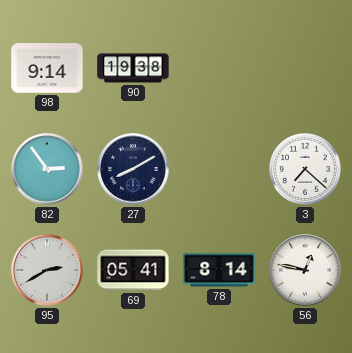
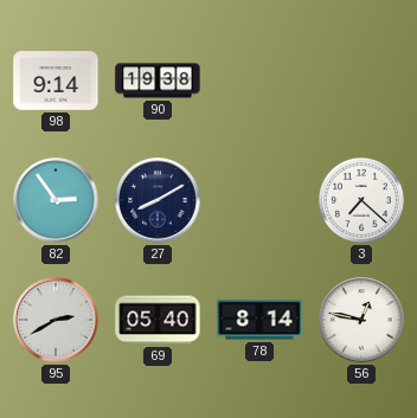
69: 05:41 -> 05:40 (158, 320)
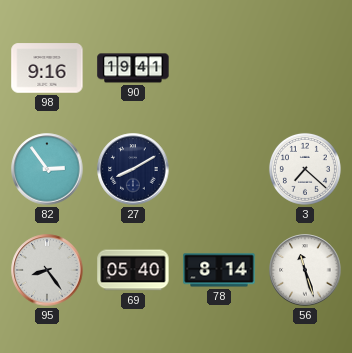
98: 9:14 -> 9:16 (47, 68)
90: 19:38 -> 19:41 (133, 68)
95: 2:40 -> 8:24 (47, 270)
56: 12:47 -> 11:27 (305, 270)
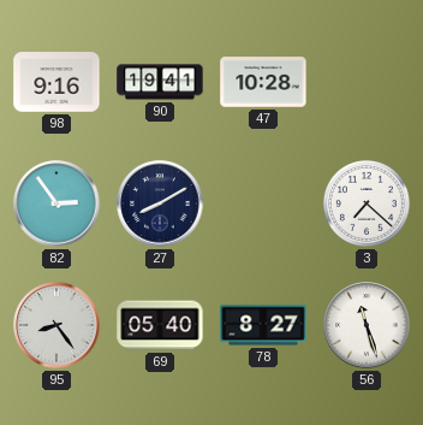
47: none -> 10:28 (263, 82)
78: 8:14 -> 8:27 (263, 325)
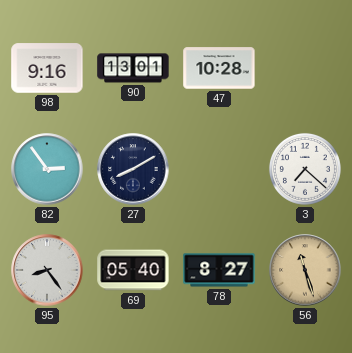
90: 19:41 -> 13:01 (133, 68)
56 dial: white -> champagne (305, 270)
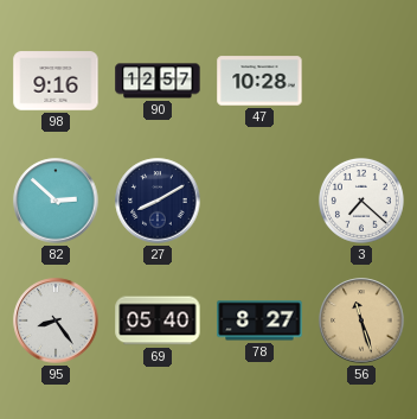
90: 13:01 -> 12:57 (158, 81)
82: 2:54 -> 2:52 (56, 201)
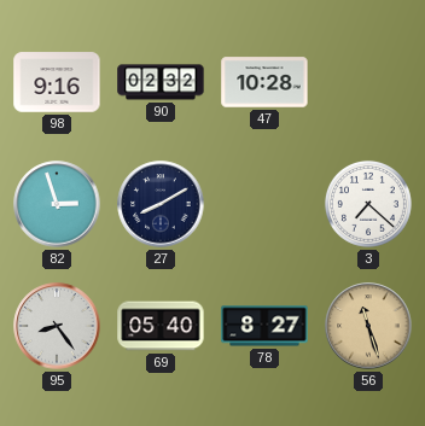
90: 12:57 -> 02:32 (161, 82)
82: 2:52 -> 2:57 (57, 204)
